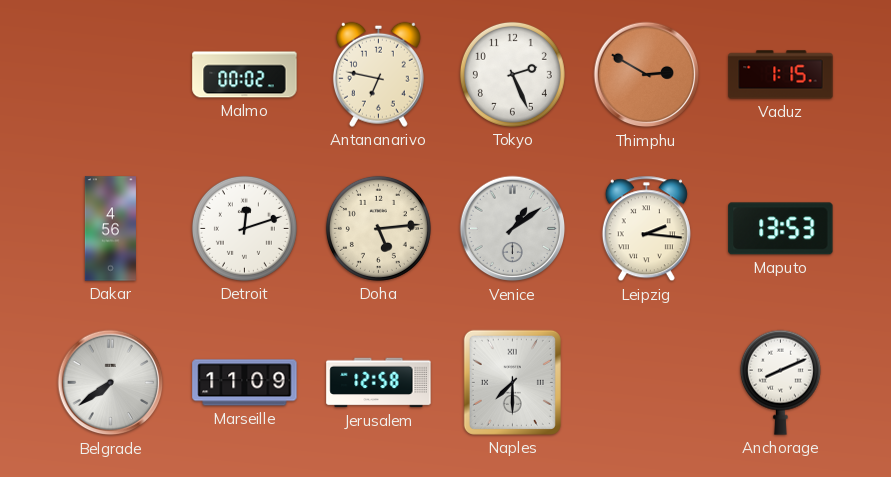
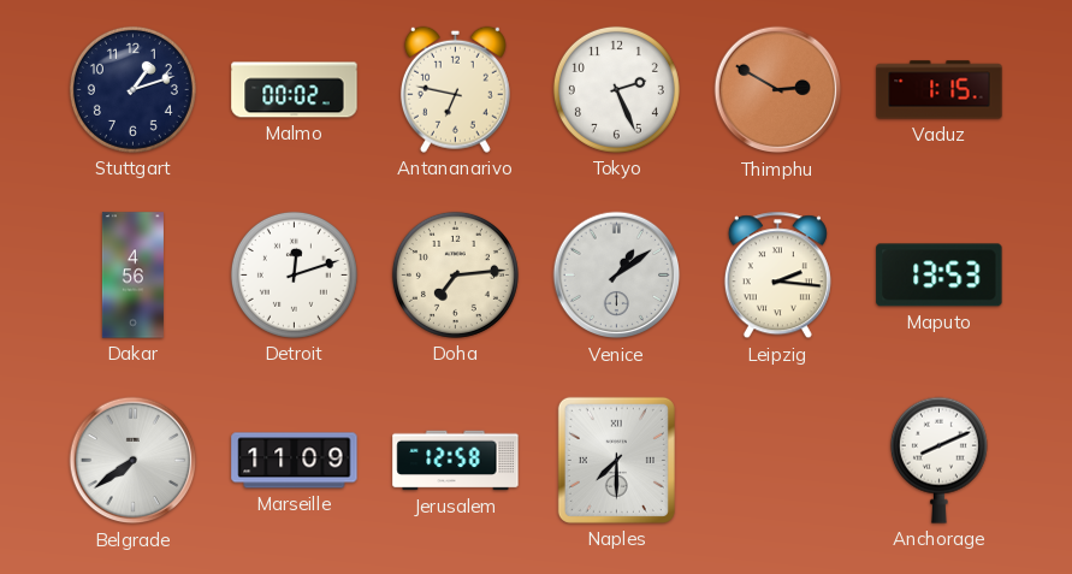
Stuttgart: none -> 1:12 (132, 89)
Doha: 5:14 -> 7:14 (455, 274)
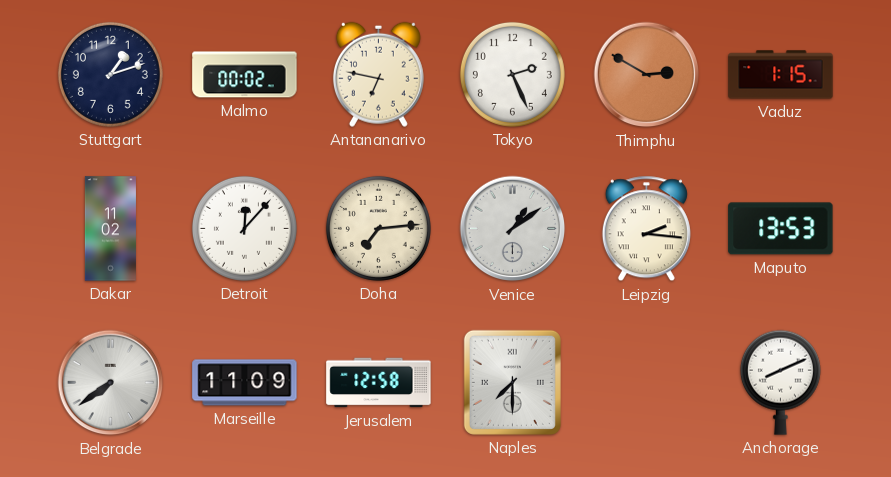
Dakar: 4:56 -> 11:02 (110, 229)
Detroit: 12:12 -> 12:07 (244, 228)
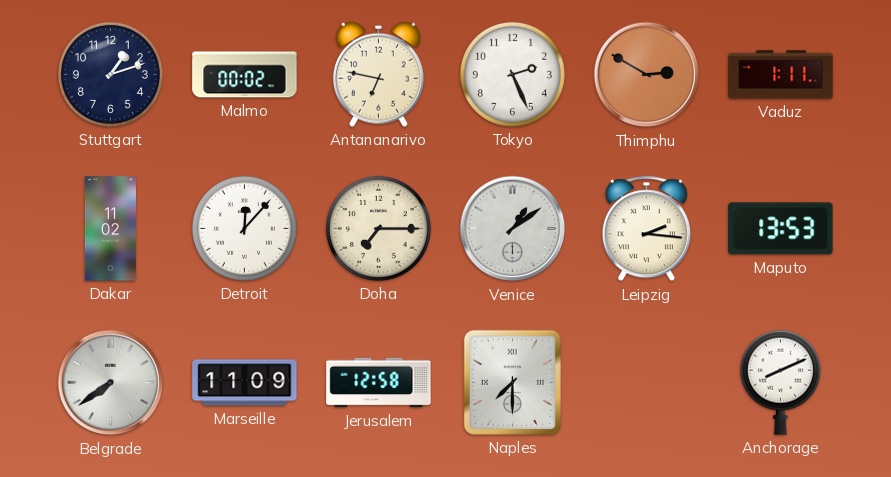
Vaduz: 1:15 -> 1:11 (781, 75)
Doha: 7:14 -> 7:15 (378, 228)
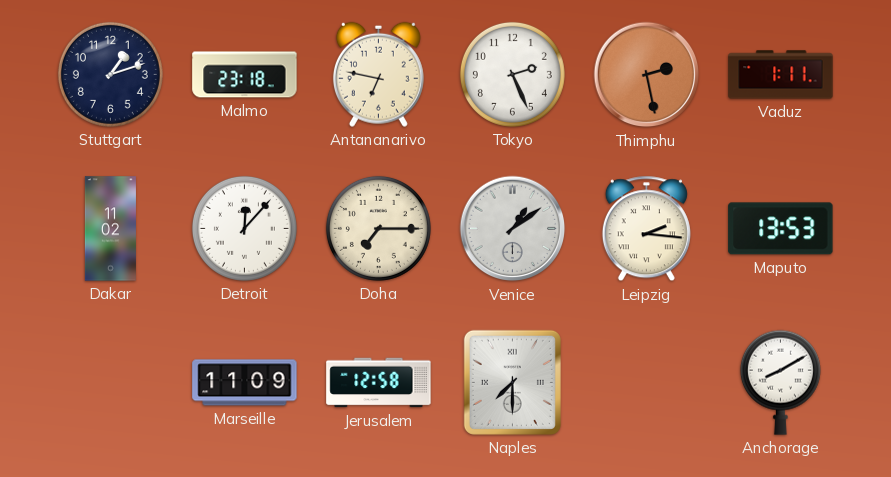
Malmo: 00:02 -> 23:18 (245, 75)
Thimphu: 2:50 -> 2:28 (647, 75)
Belgrade: 7:39 -> none (111, 383)
Anchorage: 8:11 -> 8:10 (780, 382)
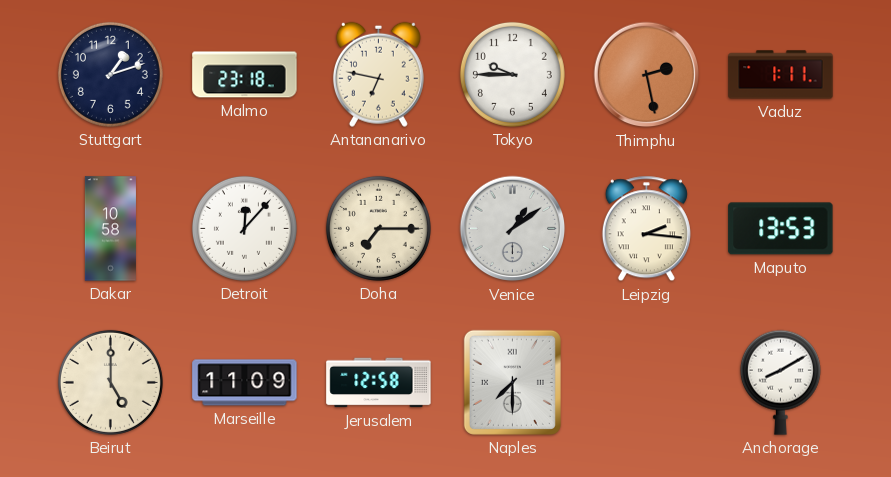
Tokyo: 2:26 -> 9:45 (512, 74)
Dakar: 11:02 -> 10:58 (110, 229)
Beirut: none -> 5:00 (110, 382)
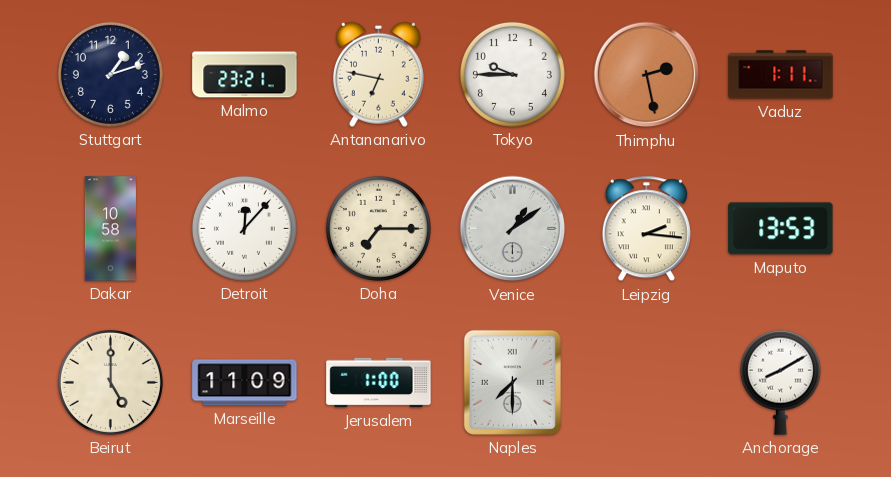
Malmo: 23:18 -> 23:21 (245, 75)
Jerusalem: 12:58 -> 1:00 (379, 383)
